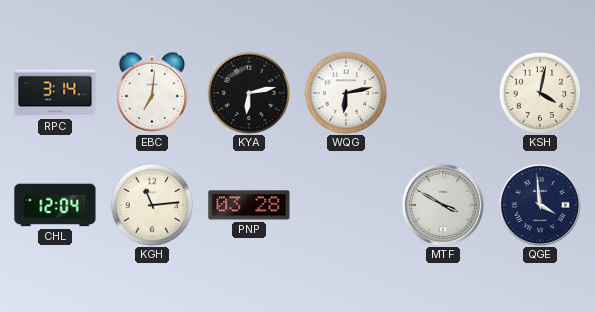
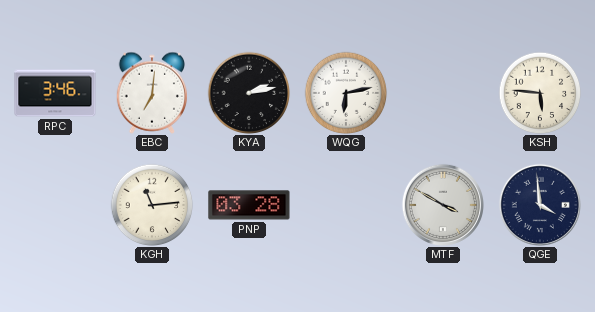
RPC: 3:14 -> 3:46 (55, 93)
KYA: 6:13 -> 2:13 (249, 93)
KSH: 4:02 -> 5:46 (540, 93)
CHL: 12:04 -> none (55, 205)
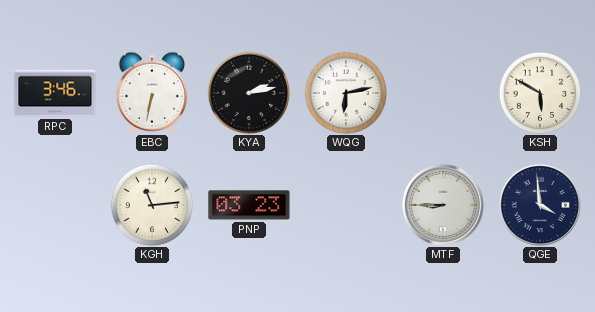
EBC: 7:01 -> 6:32 (151, 93)
KSH: 5:46 -> 5:50 (540, 93)
PNP: 03:28 -> 03:23 (249, 205)
MTF: 3:50 -> 8:45 (443, 205)
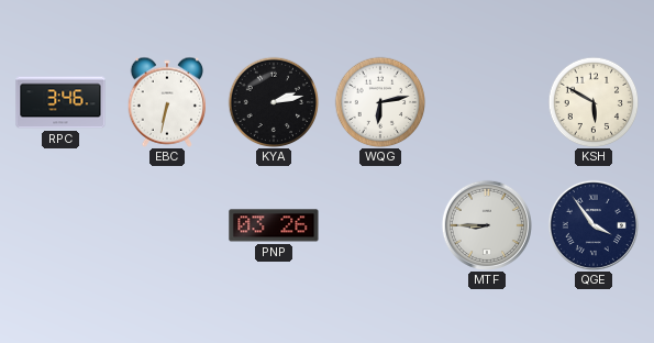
KGH: 11:14 -> none (152, 205)
PNP: 03:23 -> 03:26 (274, 225)
QGE: 3:59 -> 3:54 (594, 225)
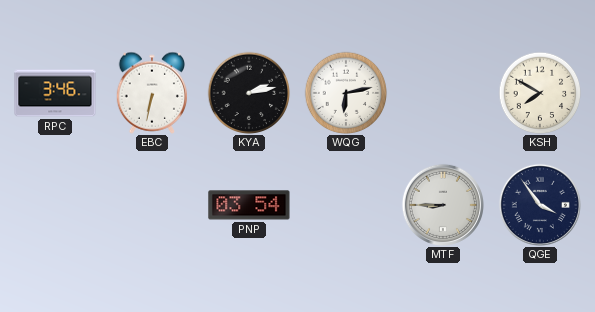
KSH: 5:50 -> 7:50 (540, 93)
PNP: 03:26 -> 03:54 (249, 205)
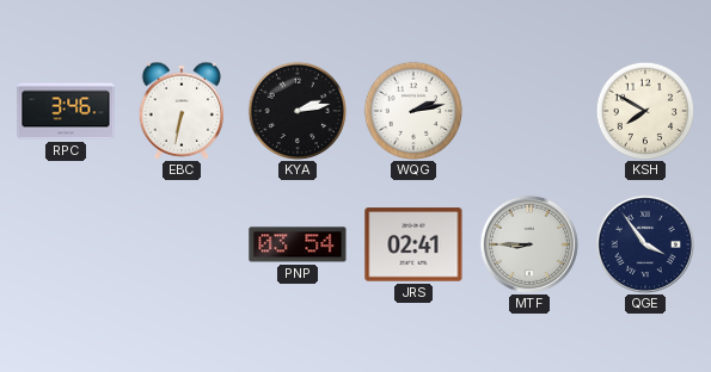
WQG: 6:13 -> 2:13 (413, 111)
JRS: none -> 02:41 (413, 244)
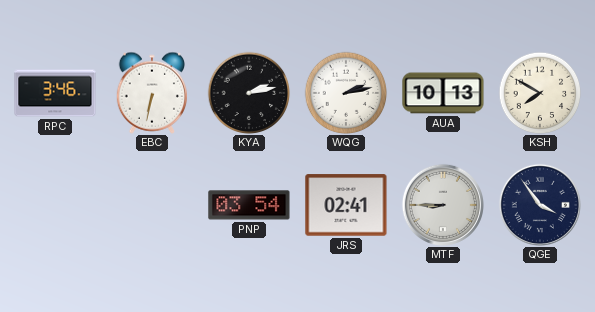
AUA: none -> 10:13 (443, 93)
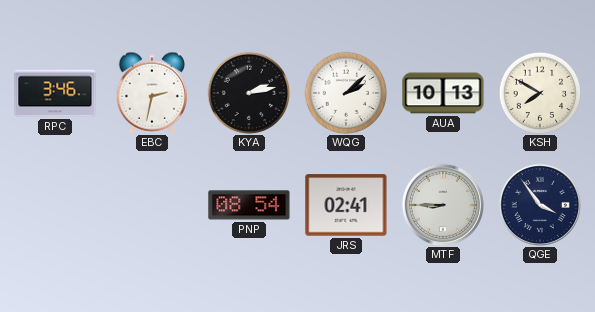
EBC: 6:32 -> 2:32 (151, 93)
WQG: 2:13 -> 2:08 (346, 93)
PNP: 03:54 -> 08:54 (249, 205)
